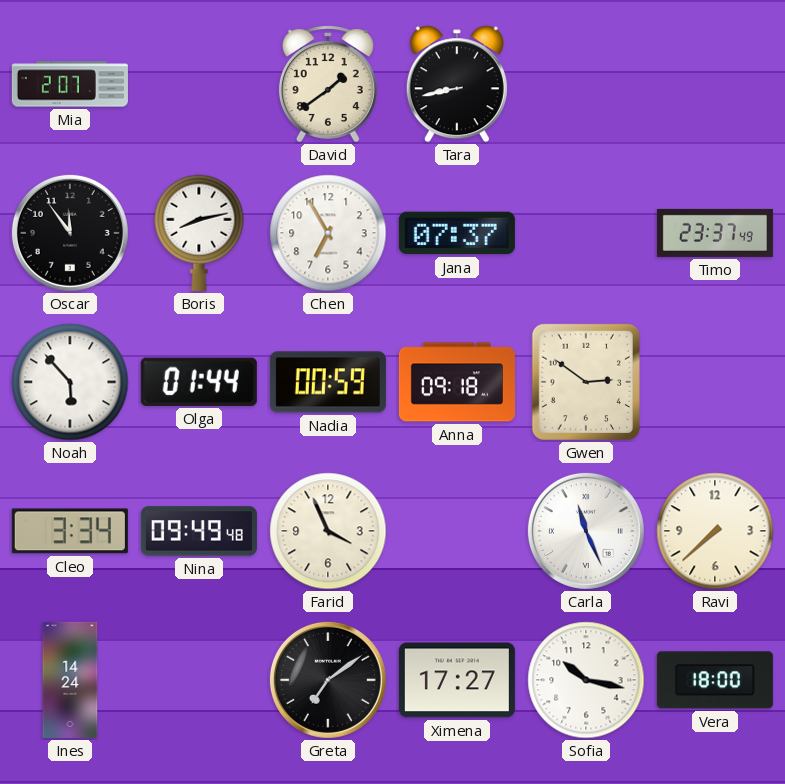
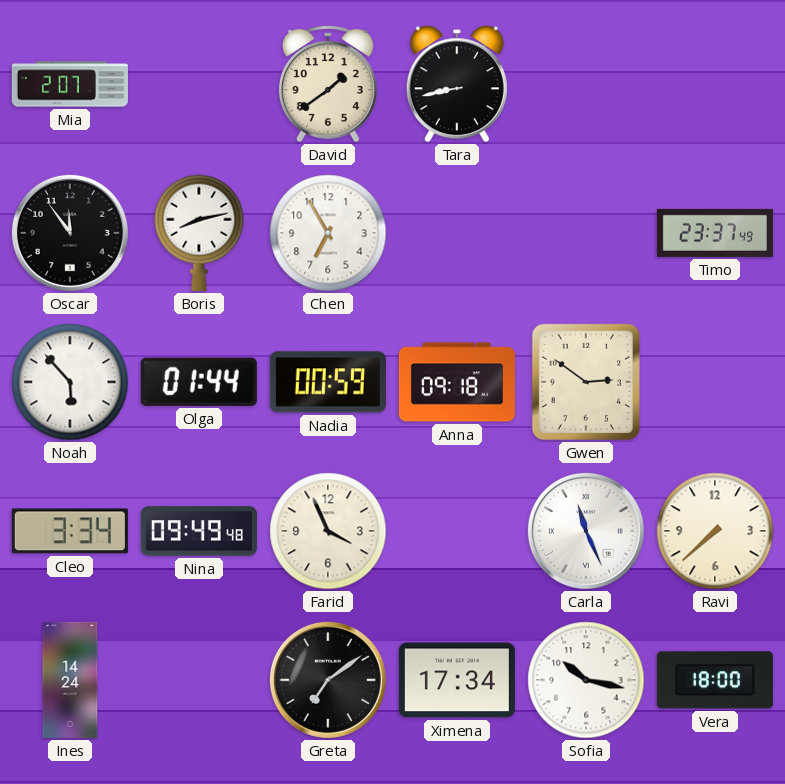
Jana: 07:37 -> none (457, 233)
Ximena: 17:27 -> 17:34 (457, 680)
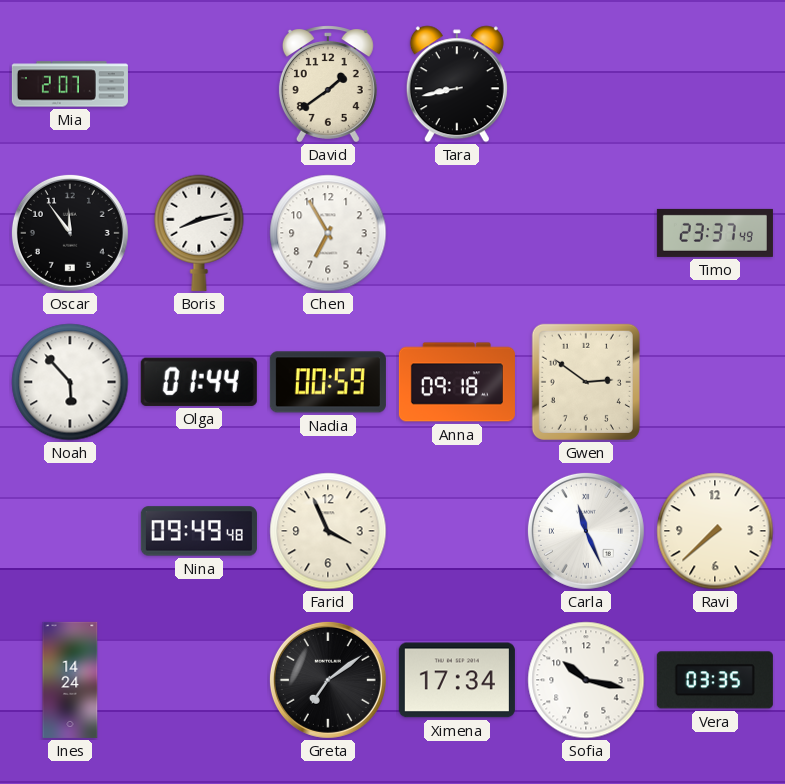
Cleo: 3:34 -> none (70, 531)
Vera: 18:00 -> 03:35 (715, 680)
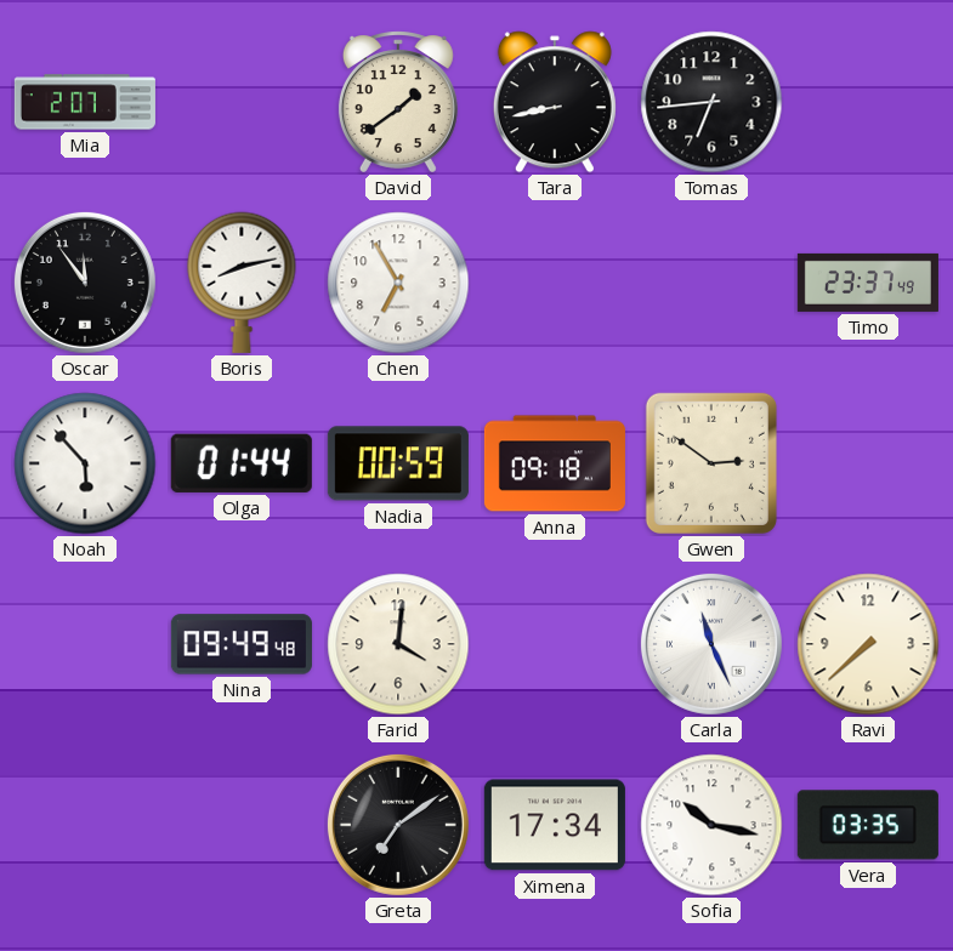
Tomas: none -> 6:44 (711, 102)
Farid: 3:56 -> 4:01 (398, 644)
Ines: 14:24 -> none (70, 680)
